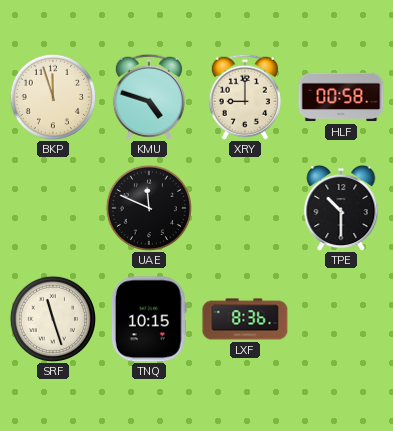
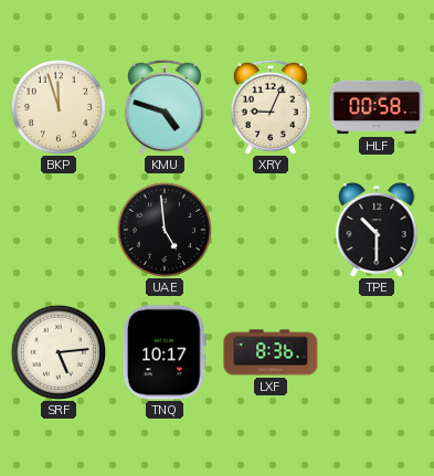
XRY: 9:00 -> 9:04 (271, 107)
UAE: 11:49 -> 4:59 (163, 229)
SRF: 11:27 -> 5:14 (57, 351)
TNQ: 10:15 -> 10:17 (165, 352)
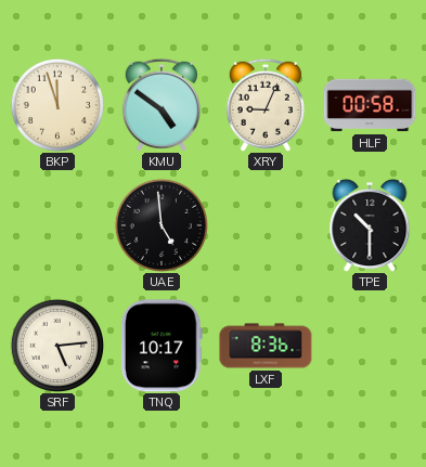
KMU: 4:48 -> 4:51 (162, 105)
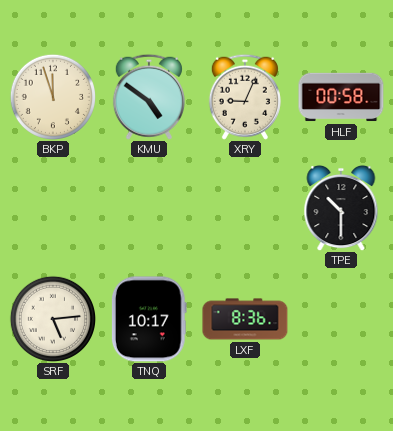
UAE: 4:59 -> none (160, 224)
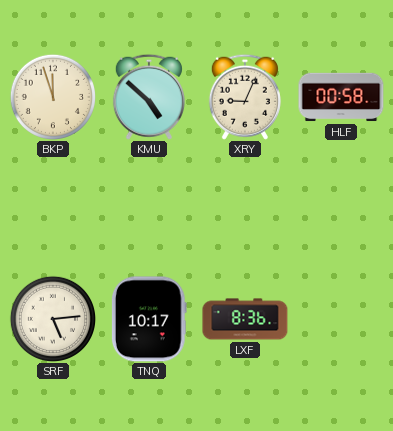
KMU: 4:51 -> 4:52 (149, 97)
TPE: 10:30 -> none (341, 208)
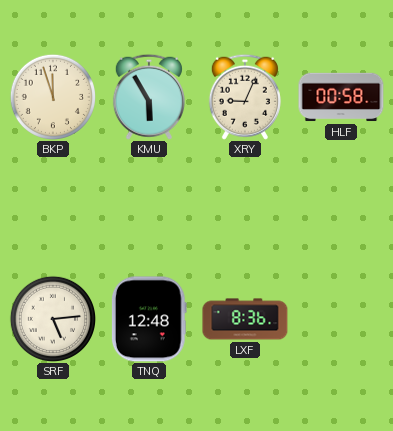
KMU: 4:52 -> 5:55 (149, 97)
TNQ: 10:17 -> 12:48 (149, 319)
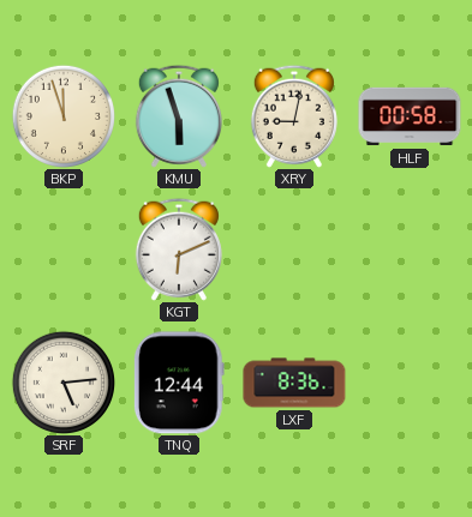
KMU: 5:55 -> 5:57 (179, 116)
XRY: 9:04 -> 9:02 (294, 116)
KGT: none -> 6:11 (179, 250)
TNQ: 12:48 -> 12:44 (179, 383)
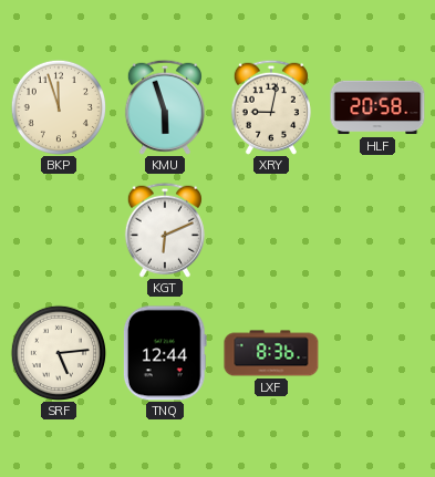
HLF: 00:58 -> 20:58 (377, 107)
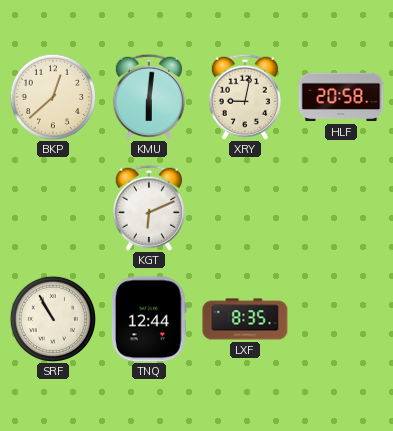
BKP: 11:57 -> 12:38 (52, 96)
KMU: 5:57 -> 6:01 (149, 97)
SRF: 5:14 -> 10:55 (52, 318)
LXF: 8:36 -> 8:35 (245, 319)
